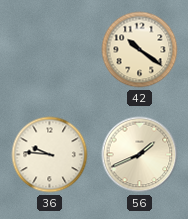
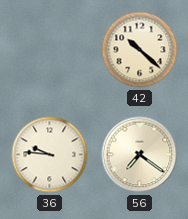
42: 10:21 -> 10:22 (140, 50)
56: 1:41 -> 7:21 (140, 155)
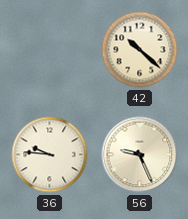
56: 7:21 -> 9:26 (140, 155)
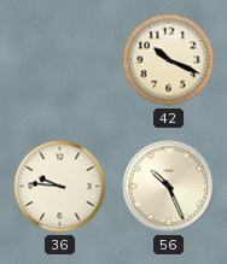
42: 10:22 -> 10:19 (169, 60)
56: 9:26 -> 10:26 (169, 187)
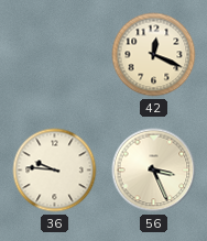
42: 10:19 -> 12:19 (154, 55)
56: 10:26 -> 3:26 (154, 171)
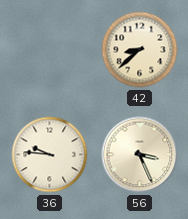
42: 12:19 -> 8:38 (140, 50)
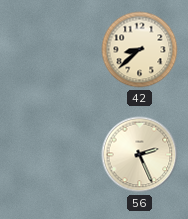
36: 9:46 -> none (50, 155)
56: 3:26 -> 2:26 (140, 155)
